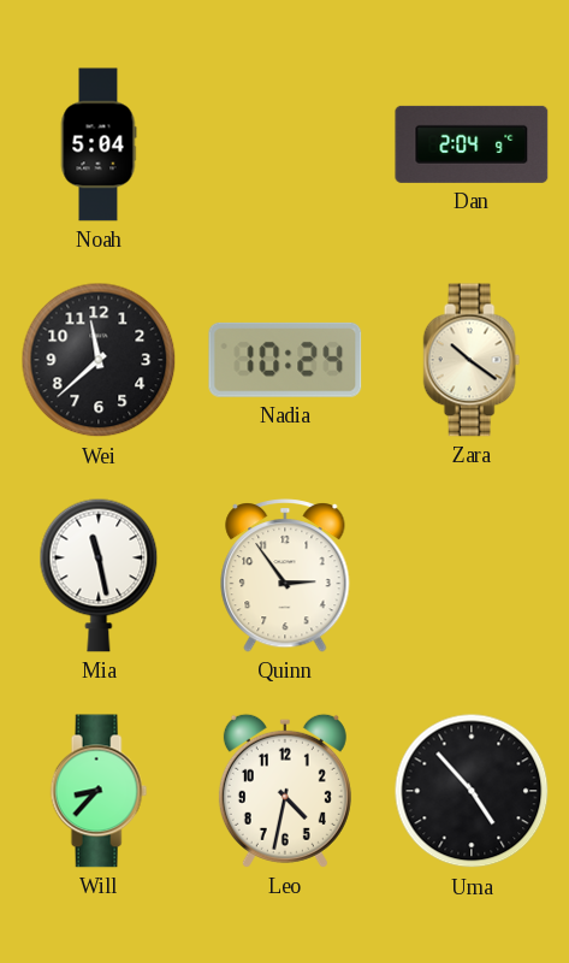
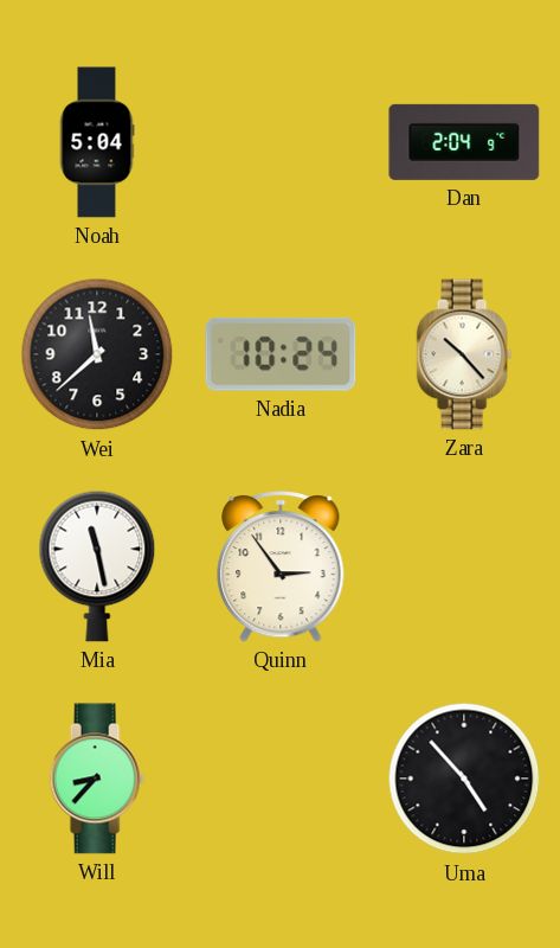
Zara: 10:21 -> 10:23 (464, 354)
Leo: 4:32 -> none (285, 791)
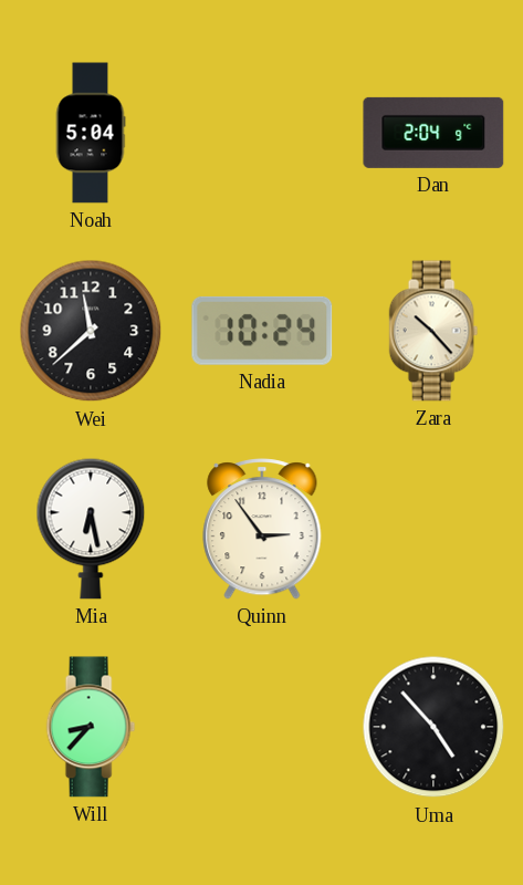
Mia: 11:28 -> 6:28 (91, 529)
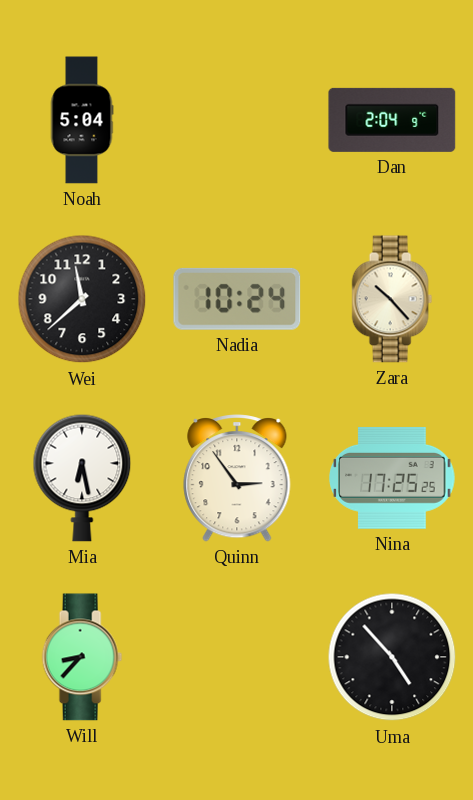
Nina: none -> 17:25 (392, 478)
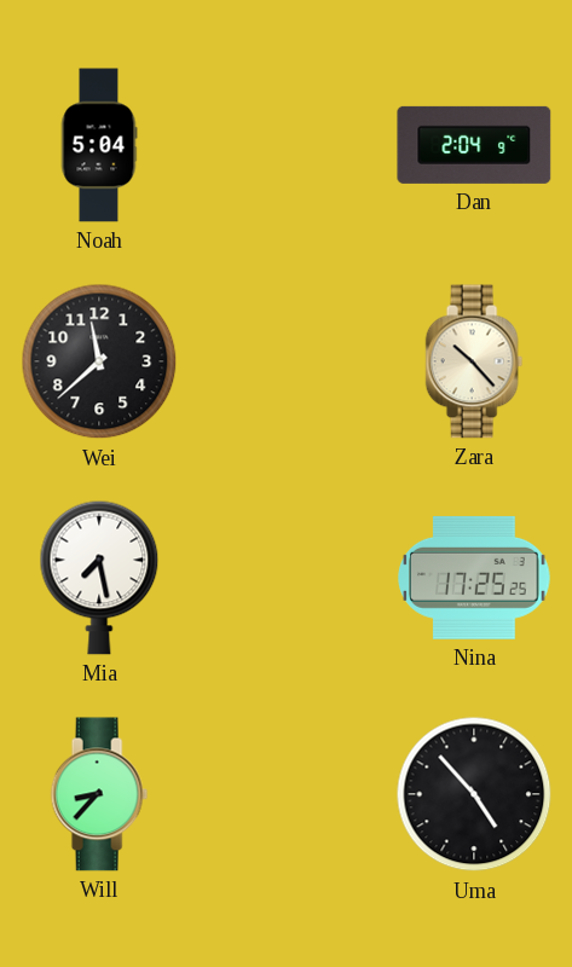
Nadia: 10:24 -> none (237, 299)
Mia: 6:28 -> 7:28 (99, 578)
Quinn: 2:54 -> none (237, 478)
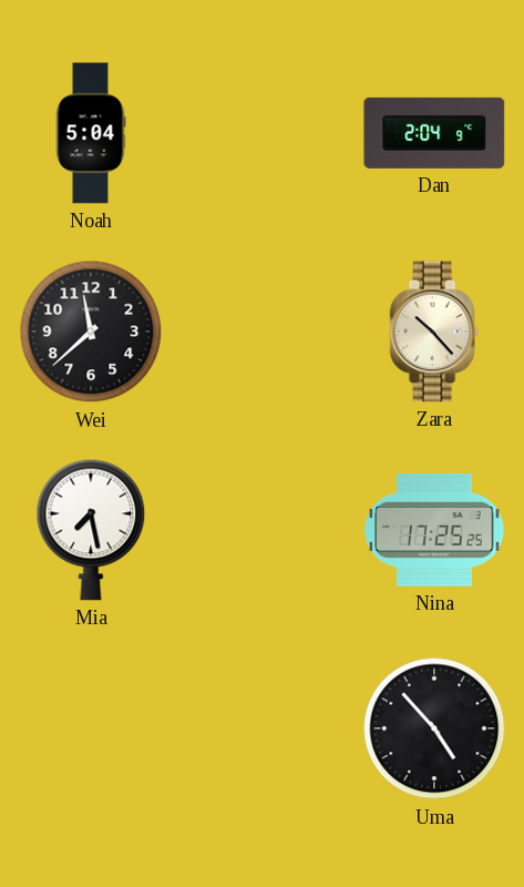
Will: 8:37 -> none (99, 794)
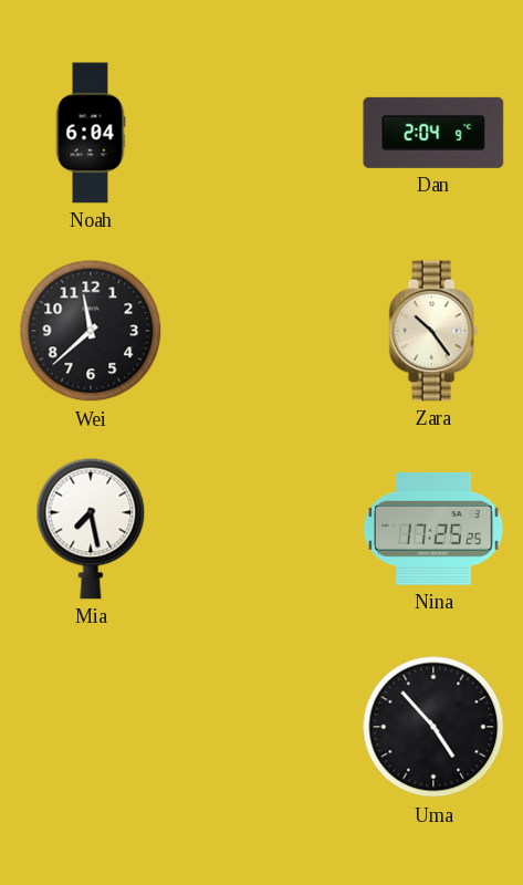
Noah: 5:04 -> 6:04 (91, 133)
Zara: 10:23 -> 10:24 (433, 331)
